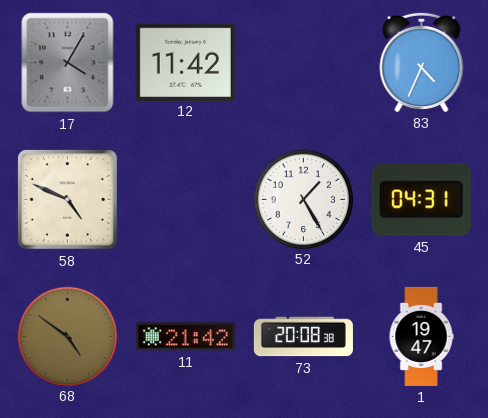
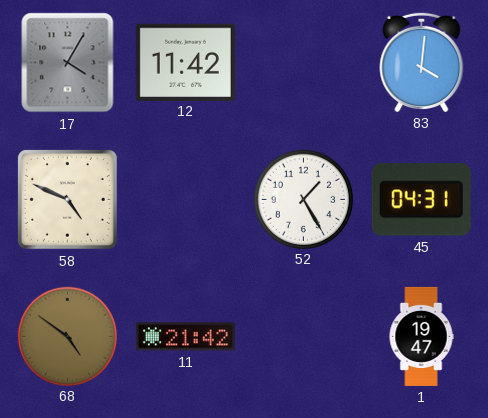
83: 4:34 -> 4:01 (422, 62)
73: 20:08 -> none (303, 337)
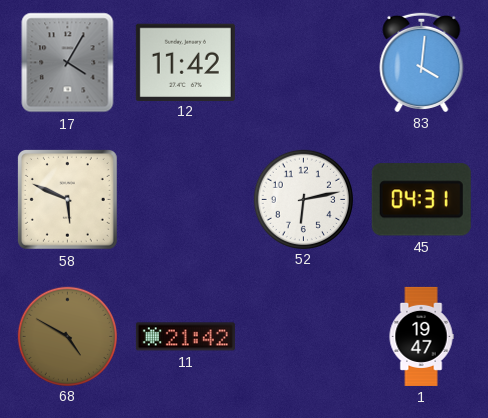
58: 4:49 -> 5:49 (67, 199)
52: 1:25 -> 6:13 (303, 199)
68: 4:51 -> 4:50 (67, 336)
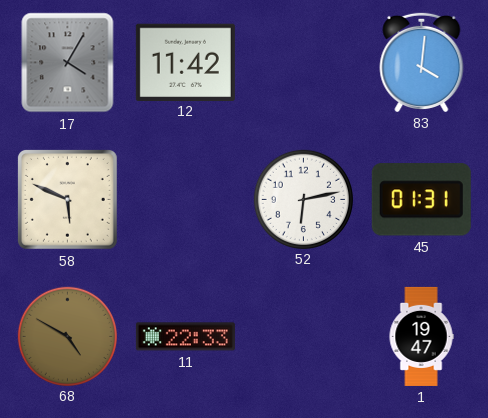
45: 04:31 -> 01:31 (421, 200)
11: 21:42 -> 22:33 (185, 337)
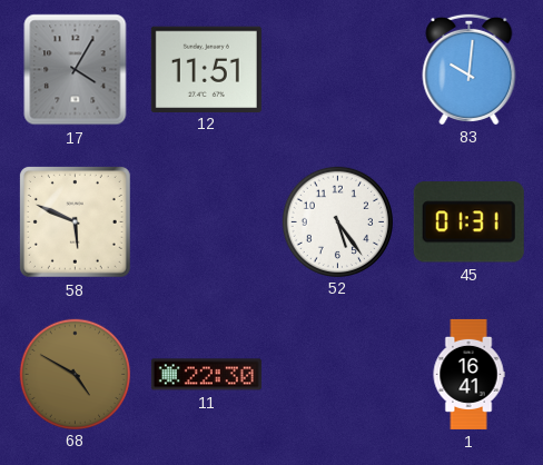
12: 11:42 -> 11:51 (206, 69)
83: 4:01 -> 10:01 (470, 69)
52: 6:13 -> 5:24 (337, 221)
11: 22:33 -> 22:30 (206, 375)
1: 19:47 -> 16:41 (468, 374)
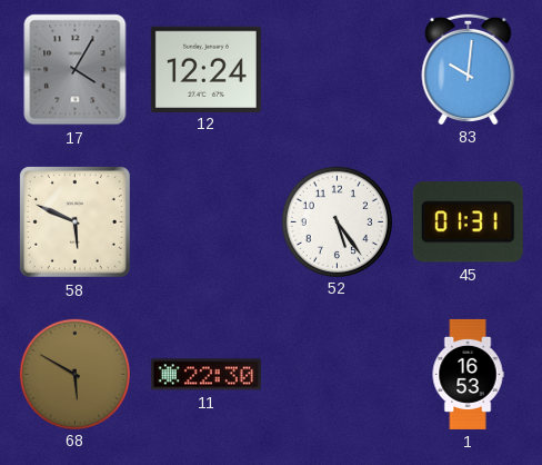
12: 11:51 -> 12:24 (205, 69)
68: 4:50 -> 5:50 (74, 374)
1: 16:41 -> 16:53 (468, 374)
